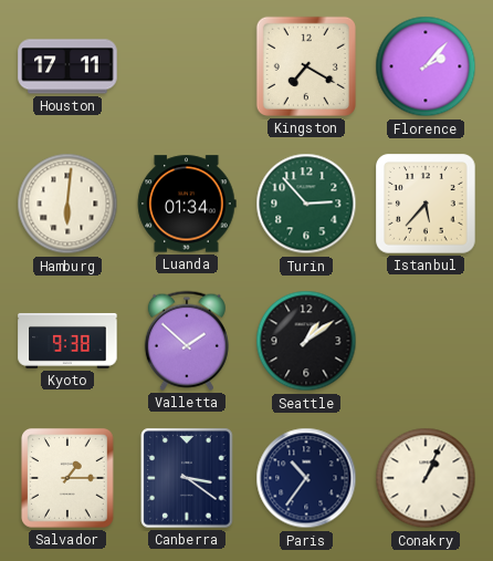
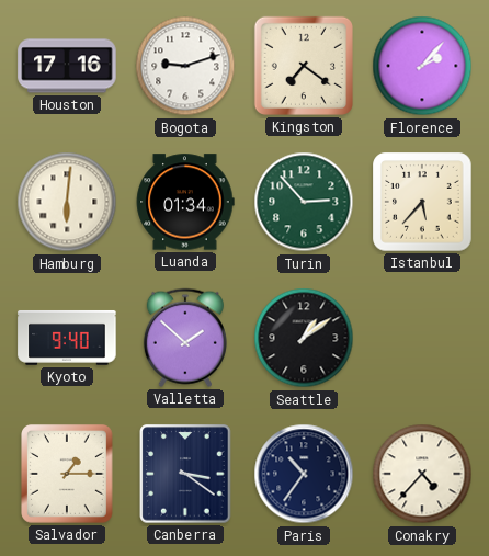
Houston: 17:11 -> 17:16 (67, 66)
Bogota: none -> 9:12 (185, 66)
Kingston: 7:20 -> 7:21 (304, 66)
Kyoto: 9:38 -> 9:40 (67, 338)
Conakry: 1:04 -> 4:37 (422, 474)
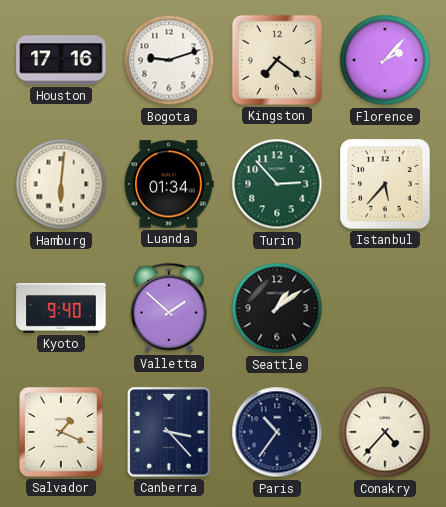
Salvador: 1:15 -> 1:19 (62, 433)
Canberra: 3:21 -> 3:23 (169, 432)
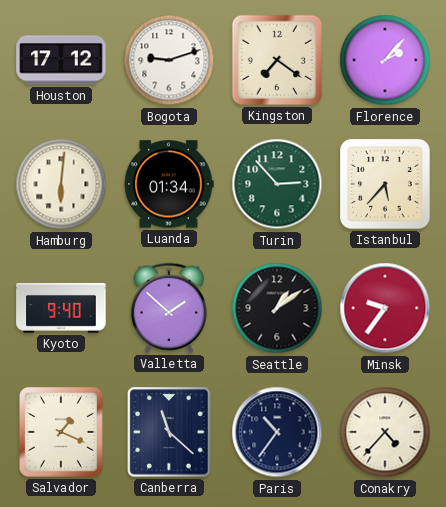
Houston: 17:16 -> 17:12 (61, 60)
Minsk: none -> 9:36 (385, 308)
Canberra: 3:23 -> 11:22 (169, 432)
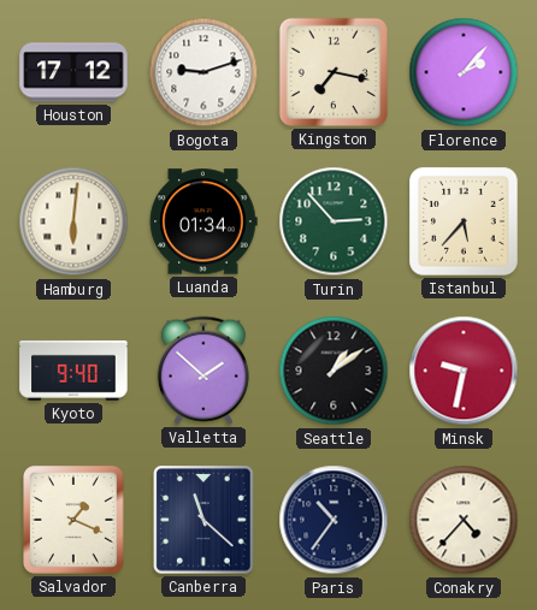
Kingston: 7:21 -> 7:17 (334, 72)
Minsk: 9:36 -> 9:32 (464, 371)
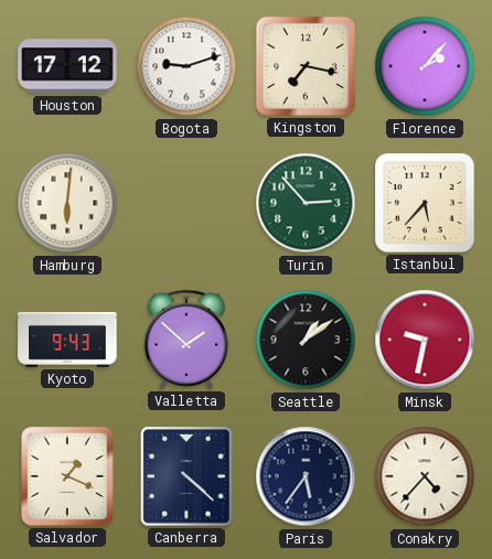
Luanda: 01:34 -> none (203, 221)
Kyoto: 9:40 -> 9:43 (67, 340)
Canberra: 11:22 -> 4:22 (186, 476)
Paris: 10:36 -> 5:36 (306, 476)
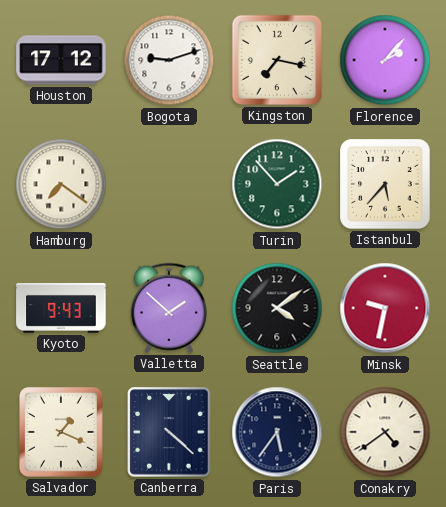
Hamburg: 6:01 -> 7:21 (61, 184)
Turin: 2:53 -> 1:53 (277, 184)
Seattle: 1:09 -> 4:09 (277, 308)
Conakry: 4:37 -> 4:39 (385, 432)
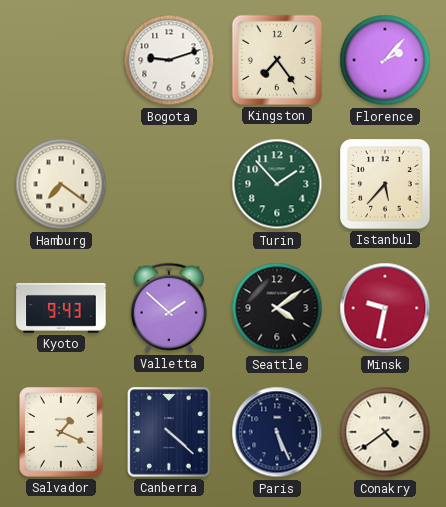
Houston: 17:12 -> none (61, 60)
Kingston: 7:17 -> 7:24 (277, 60)
Paris: 5:36 -> 5:26 (277, 432)
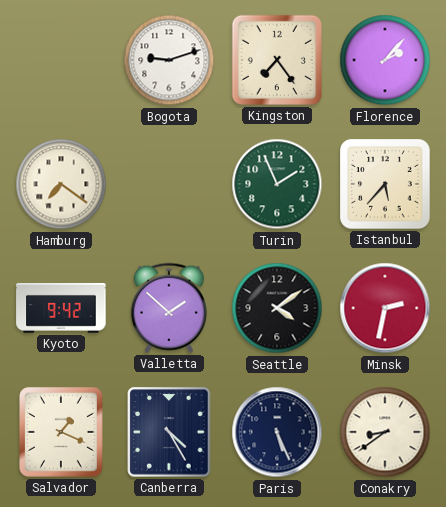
Turin: 1:53 -> 1:56 (277, 184)
Kyoto: 9:43 -> 9:42 (61, 308)
Minsk: 9:32 -> 2:32 (385, 308)
Canberra: 4:22 -> 4:25 (169, 432)
Conakry: 4:39 -> 8:39 (385, 432)
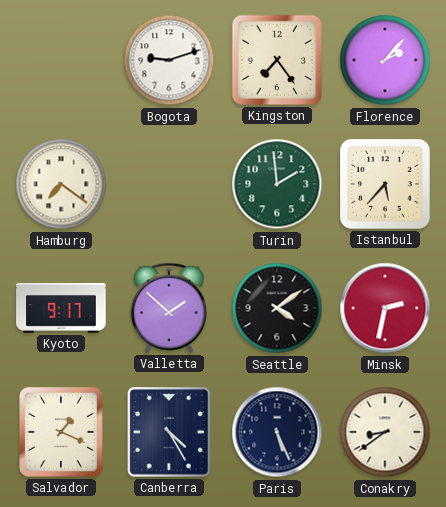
Turin: 1:56 -> 1:59 (277, 184)
Kyoto: 9:42 -> 9:17 (61, 308)
